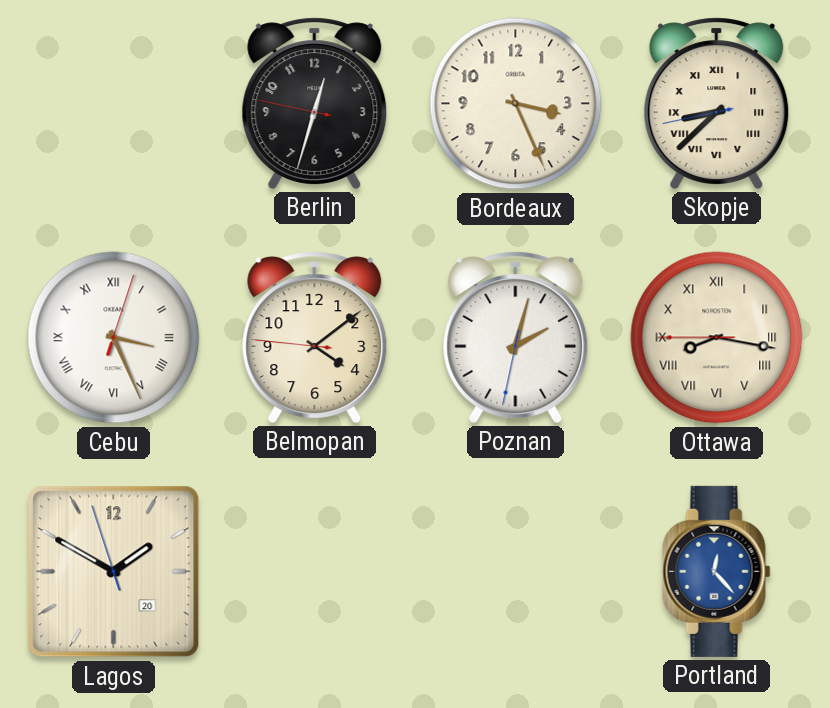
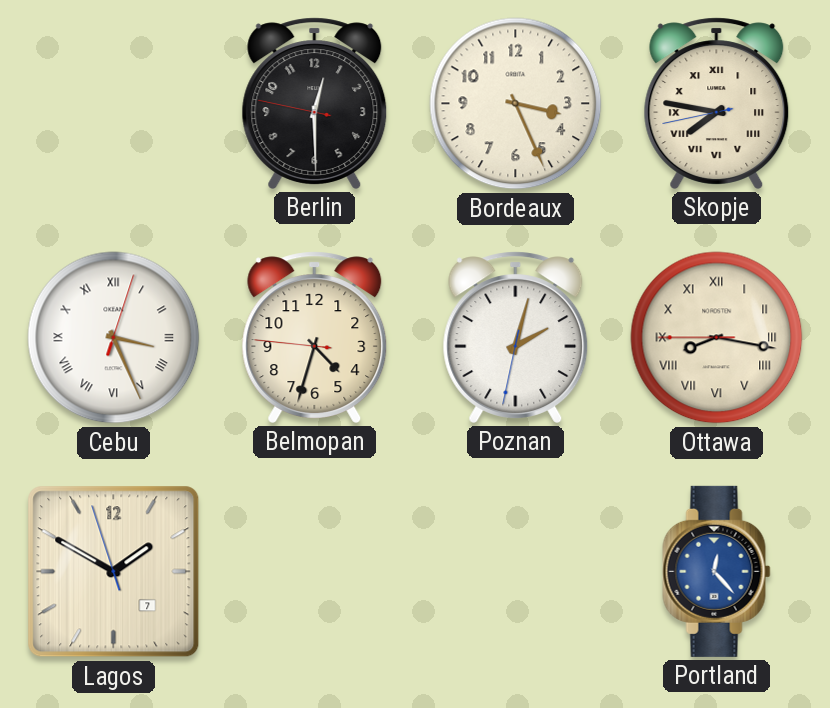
Berlin: 12:32 -> 12:29 (315, 103)
Skopje: 8:37 -> 7:46 (717, 103)
Belmopan: 4:08 -> 4:32 (315, 337)
Lagos date: 20 -> 7 (114, 572)
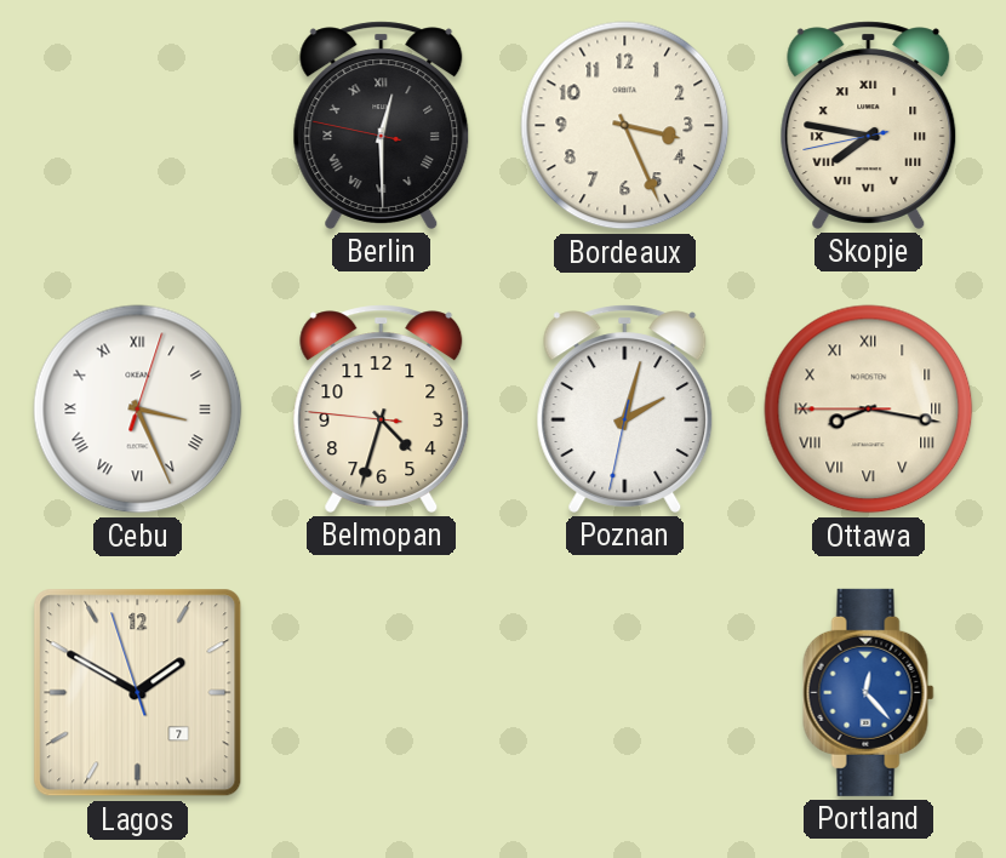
Berlin numerals: Arabic -> Roman (382, 125)
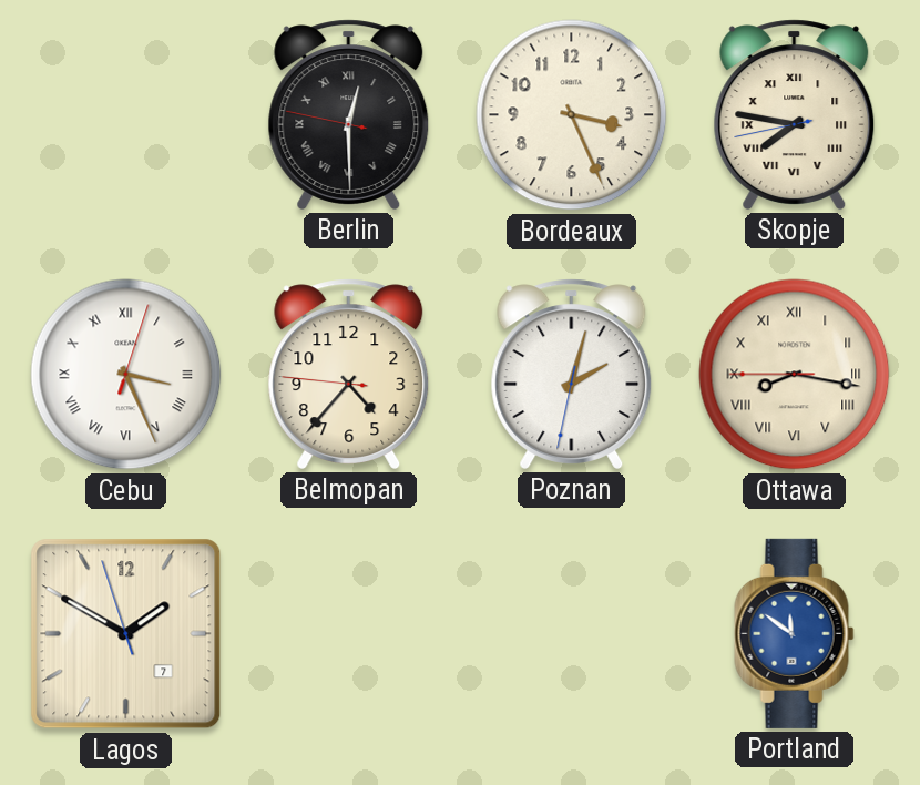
Belmopan: 4:32 -> 4:36 (349, 374)
Portland: 12:23 -> 11:51 (795, 633)
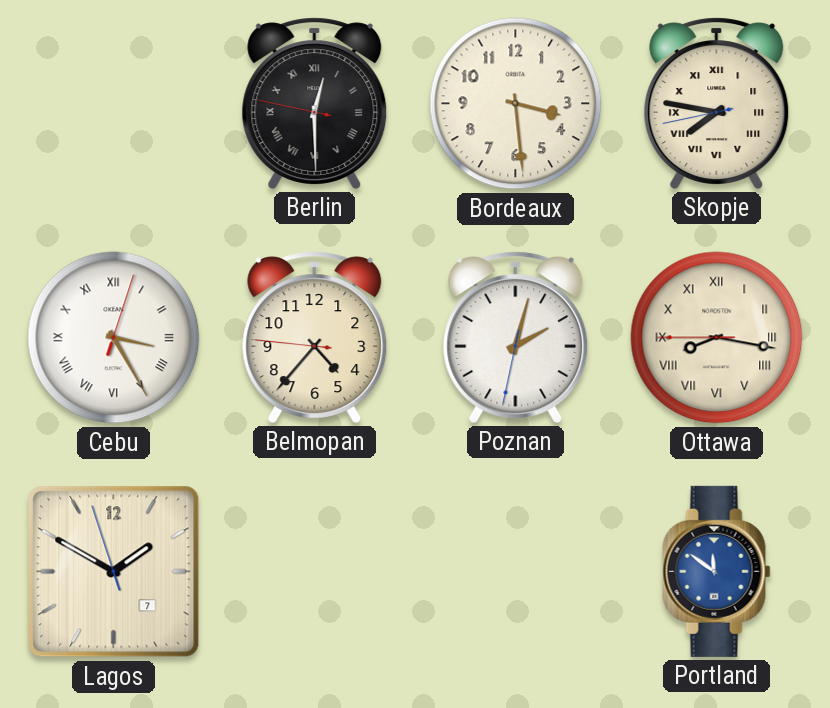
Bordeaux: 3:26 -> 3:29 (516, 104)
Cebu: 3:26 -> 3:25 (114, 338)
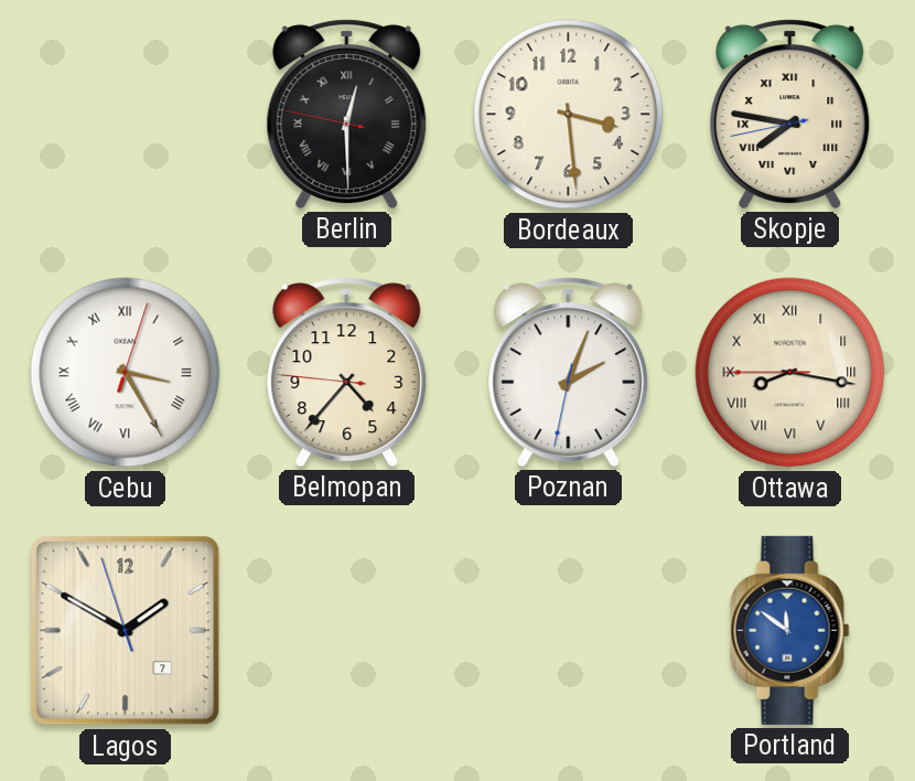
Poznan: 2:02 -> 2:03 (569, 372)
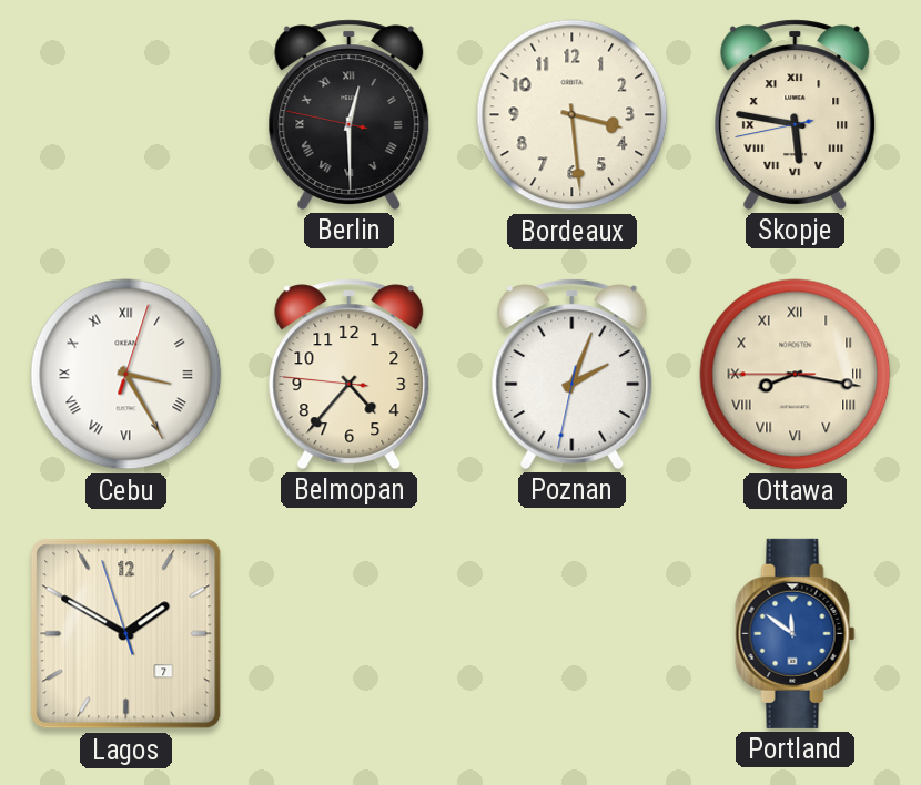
Skopje: 7:46 -> 5:46 (796, 114)
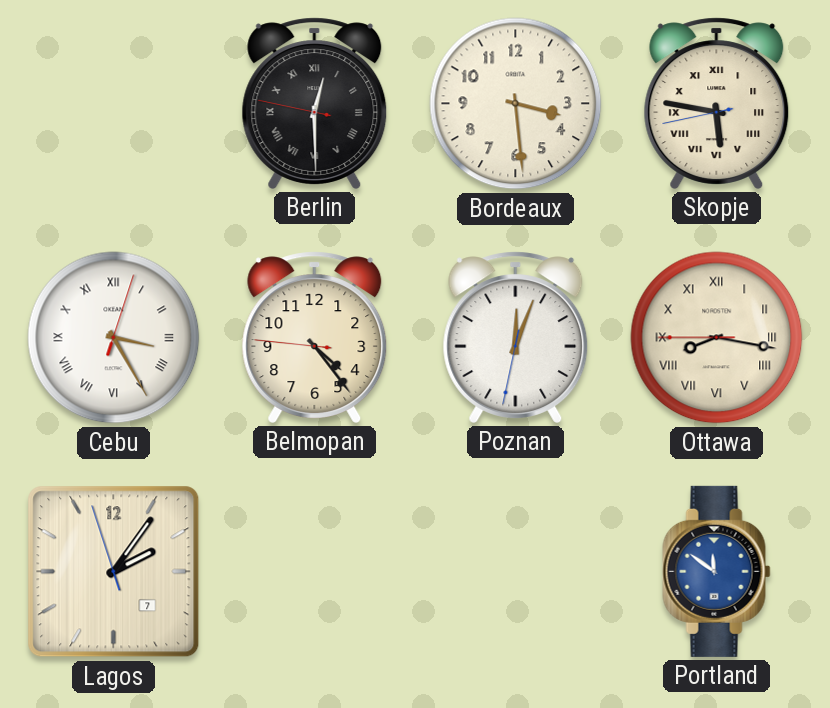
Belmopan: 4:36 -> 4:23 (315, 337)
Poznan: 2:03 -> 12:03 (516, 337)
Lagos: 1:49 -> 2:05 (114, 572)
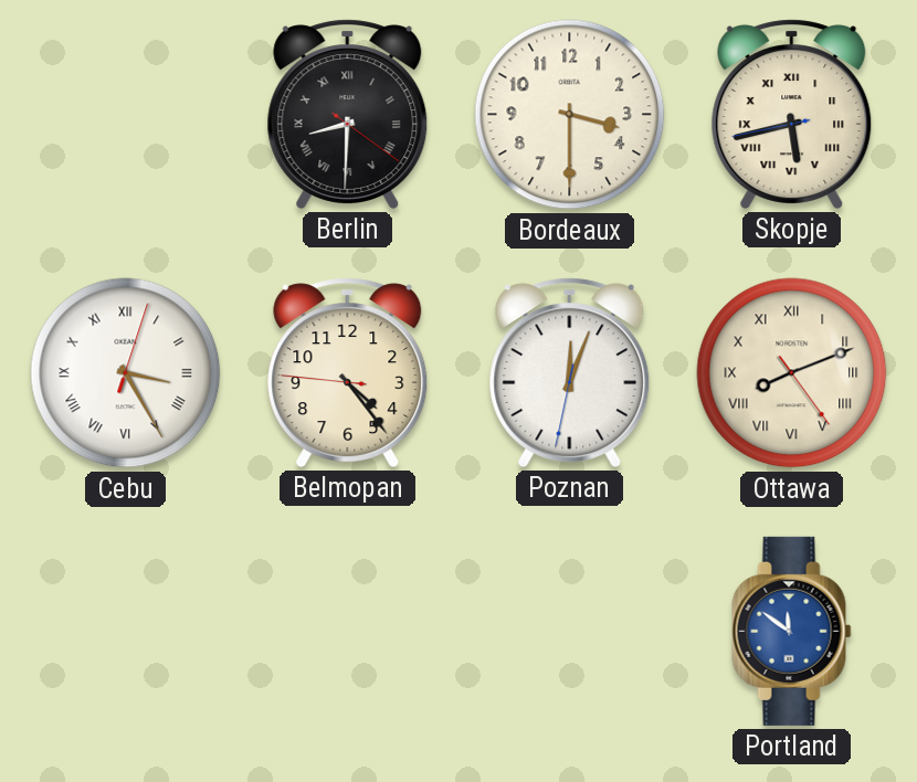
Berlin: 12:29 -> 8:30 (348, 114)
Bordeaux: 3:29 -> 3:30 (570, 115)
Skopje: 5:46 -> 5:42 (792, 114)
Ottawa: 8:16 -> 8:11 (792, 373)
Lagos: 2:05 -> none (114, 572)
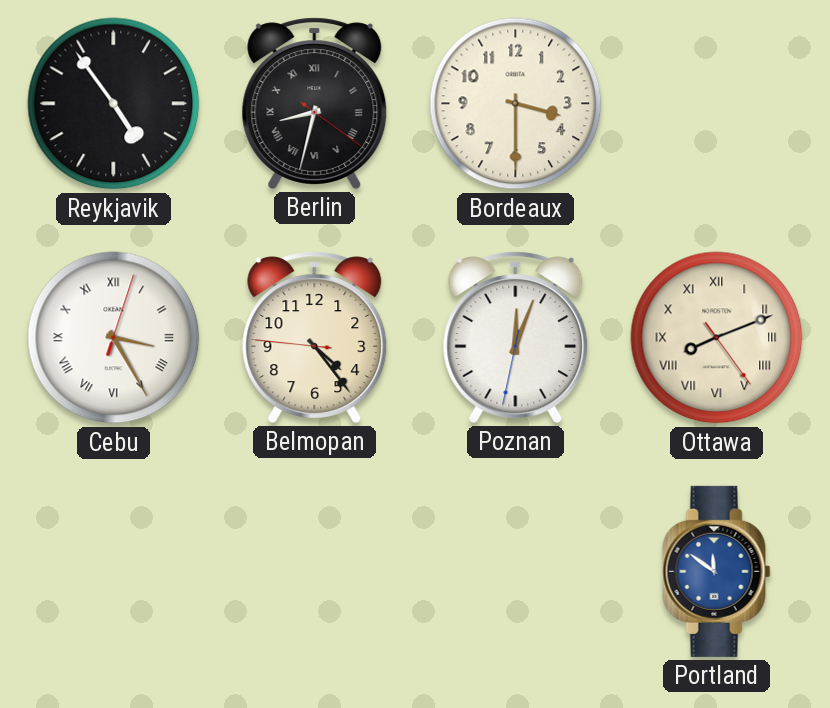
Reykjavik: none -> 4:54 (114, 104)
Berlin: 8:30 -> 8:32 (315, 103)
Skopje: 5:42 -> none (792, 114)
